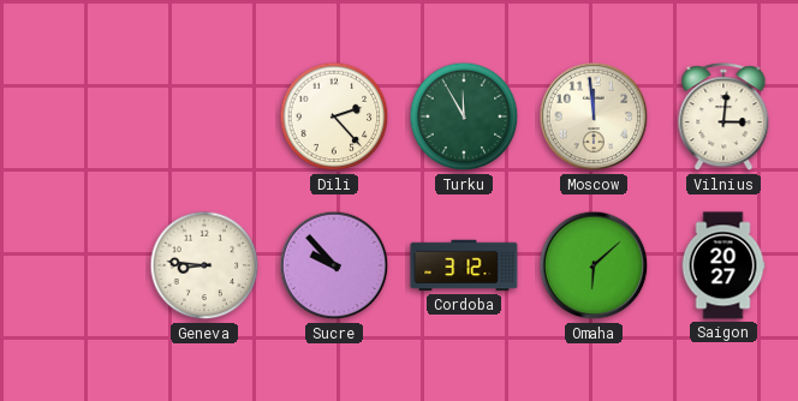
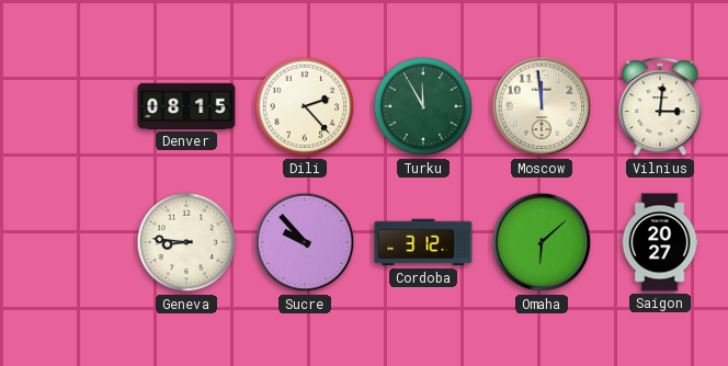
Denver: none -> 08:15 (186, 106)
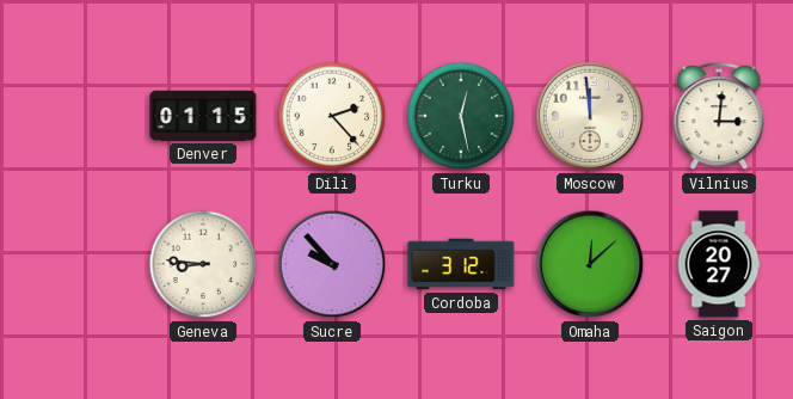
Denver: 08:15 -> 01:15 (203, 116)
Turku: 11:55 -> 12:28 (461, 116)
Omaha: 6:08 -> 12:08 (590, 264)
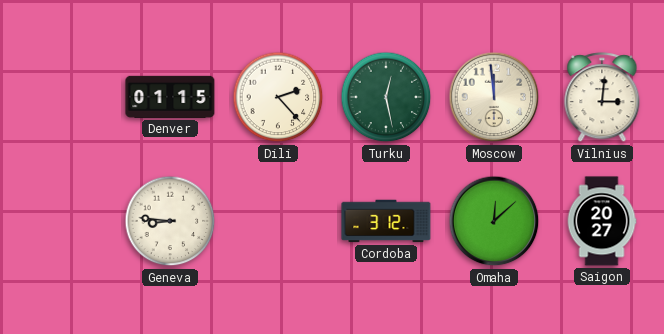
Sucre: 9:53 -> none (332, 264)
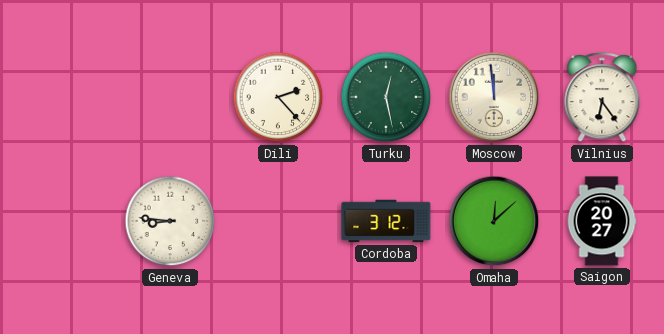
Denver: 01:15 -> none (170, 97)
Vilnius: 3:01 -> 6:24 (602, 98)
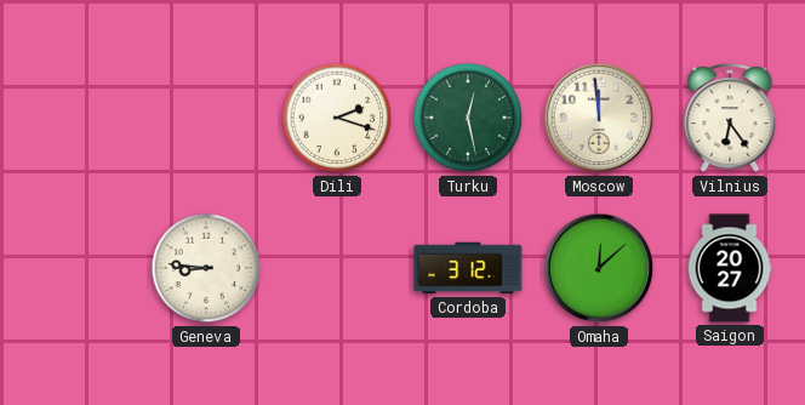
Dili: 2:23 -> 2:18 (337, 118)
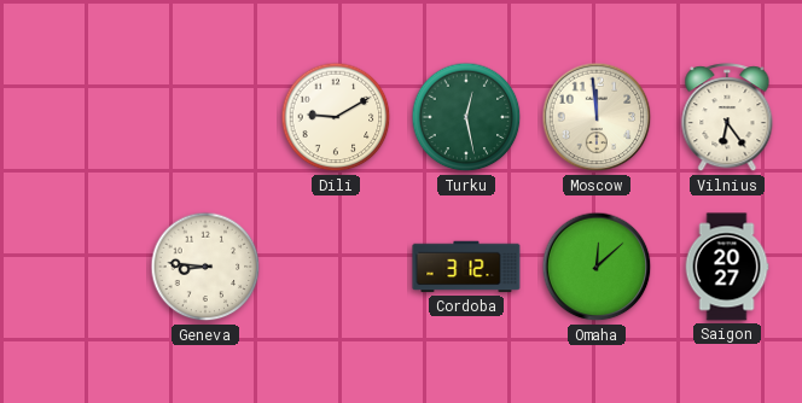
Dili: 2:18 -> 9:10 (336, 117)
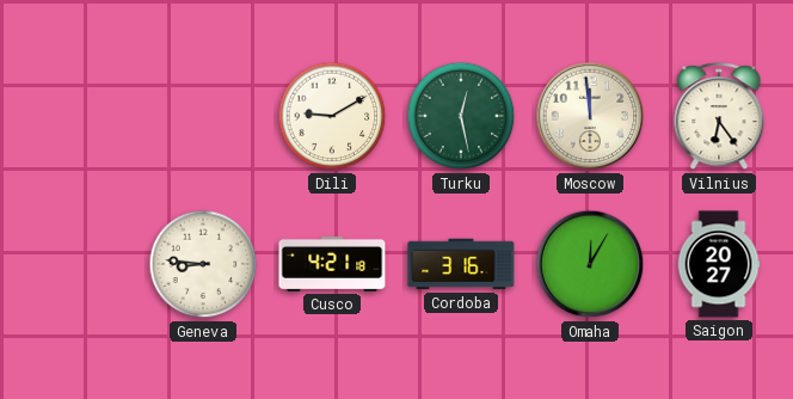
Cusco: none -> 4:21 (332, 264)
Cordoba: 3:12 -> 3:16 (461, 264)
Omaha: 12:08 -> 12:05 (590, 264)
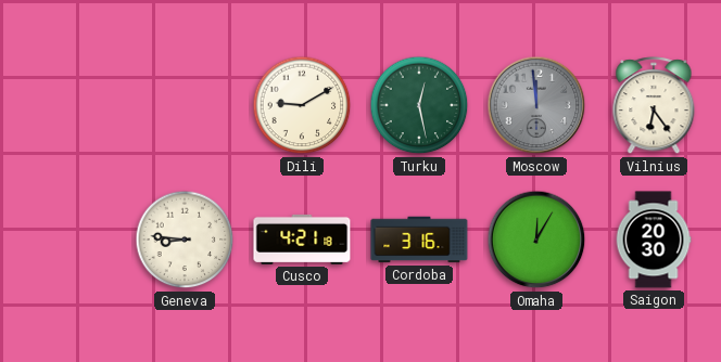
Moscow dial: cream -> grey (536, 105)
Saigon: 20:27 -> 20:30 (654, 240)
